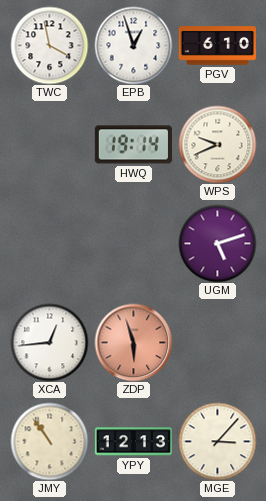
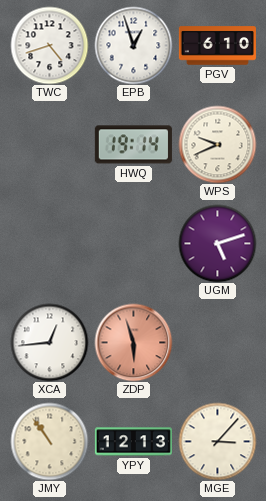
TWC: 3:58 -> 4:42 (49, 45)
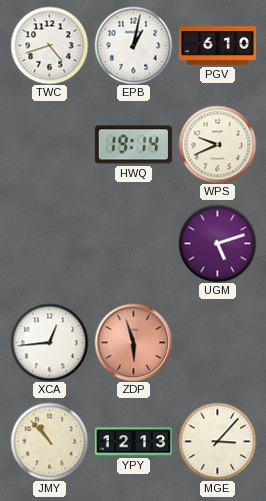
EPB: 12:57 -> 1:02 (133, 45)
JMY: 10:54 -> 10:53 (49, 441)
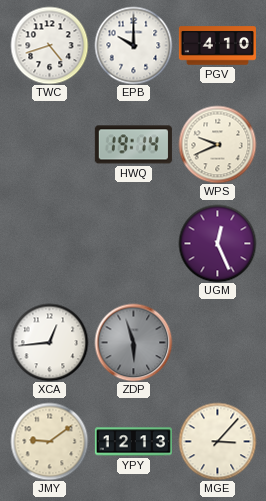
EPB: 1:02 -> 10:00 (133, 45)
PGV: 6:10 -> 4:10 (217, 46)
UGM: 5:12 -> 12:26 (217, 243)
ZDP dial: salmon -> grey (133, 342)
JMY: 10:53 -> 9:09 (49, 441)
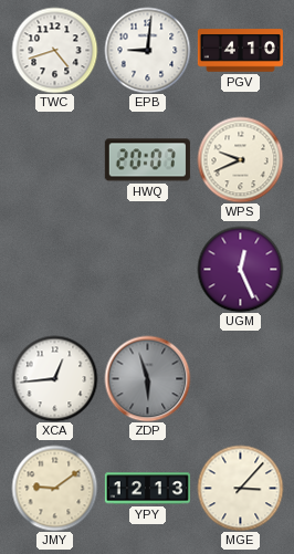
EPB: 10:00 -> 9:01 (147, 50)
HWQ: 19:14 -> 20:07 (147, 160)
